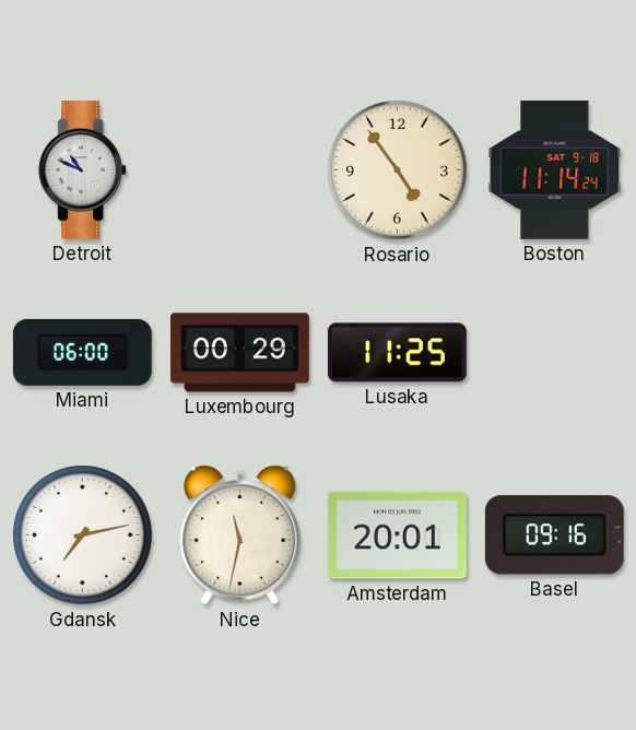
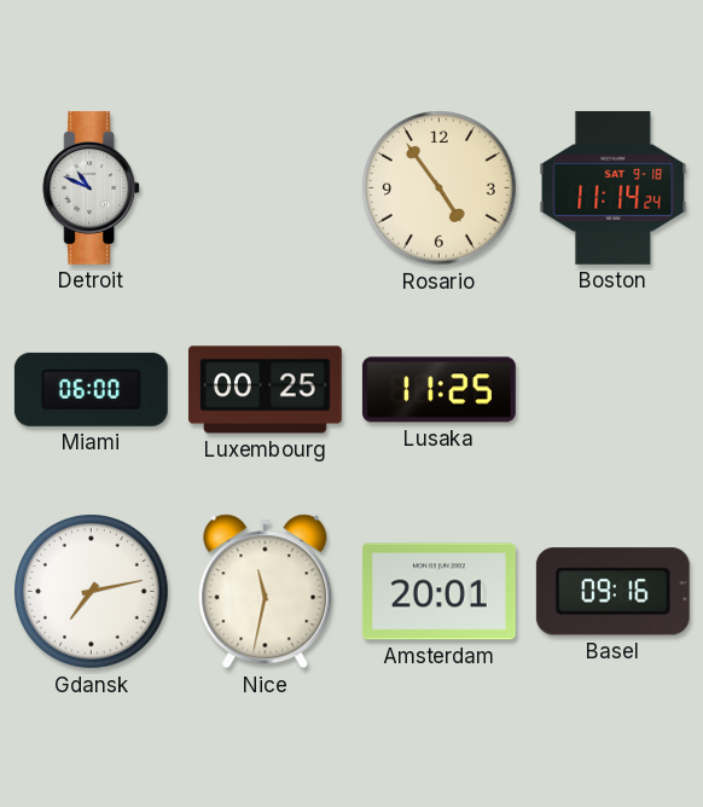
Luxembourg: 00:29 -> 00:25 (265, 390)
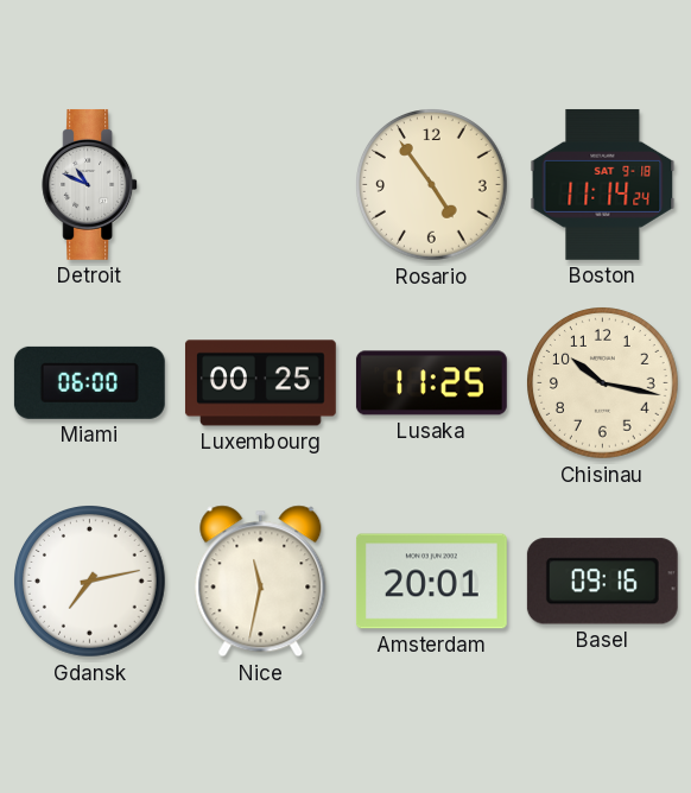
Chisinau: none -> 10:17 (603, 383)
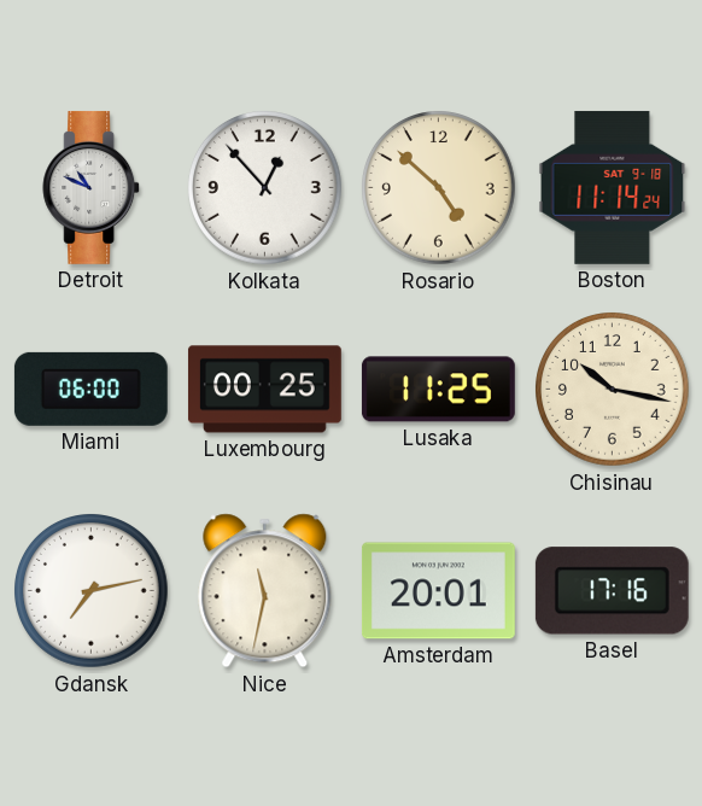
Kolkata: none -> 12:53 (265, 188)
Rosario: 4:54 -> 4:52 (439, 188)
Basel: 09:16 -> 17:16 (612, 591)
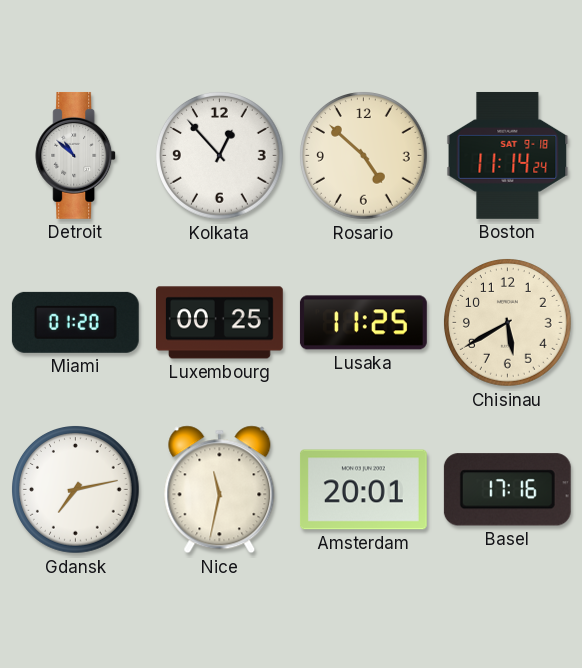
Detroit: 10:49 -> 10:52 (76, 155)
Miami: 06:00 -> 01:20 (75, 322)
Chisinau: 10:17 -> 5:40 (508, 323)
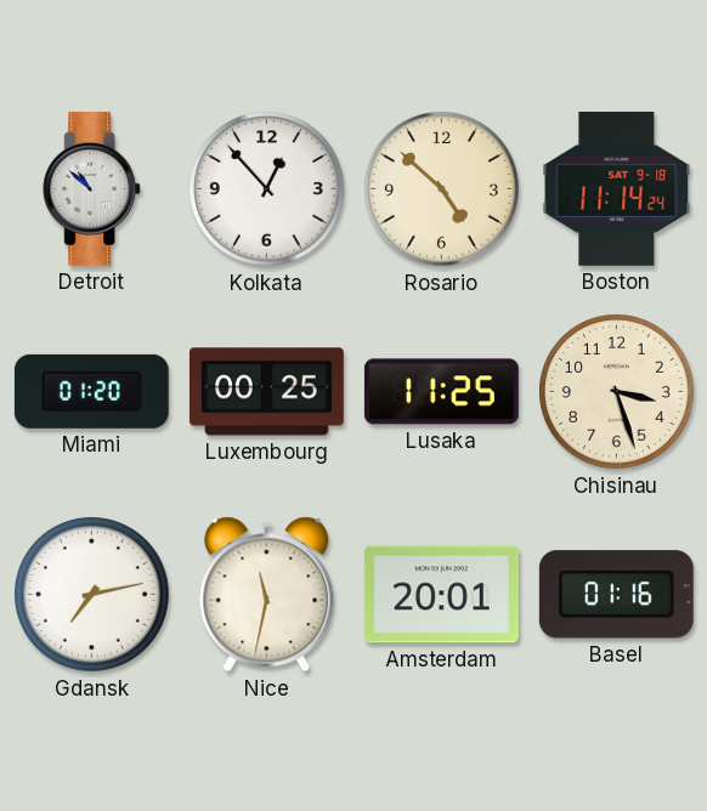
Chisinau: 5:40 -> 3:27 (617, 392)
Basel: 17:16 -> 01:16 (616, 595)
